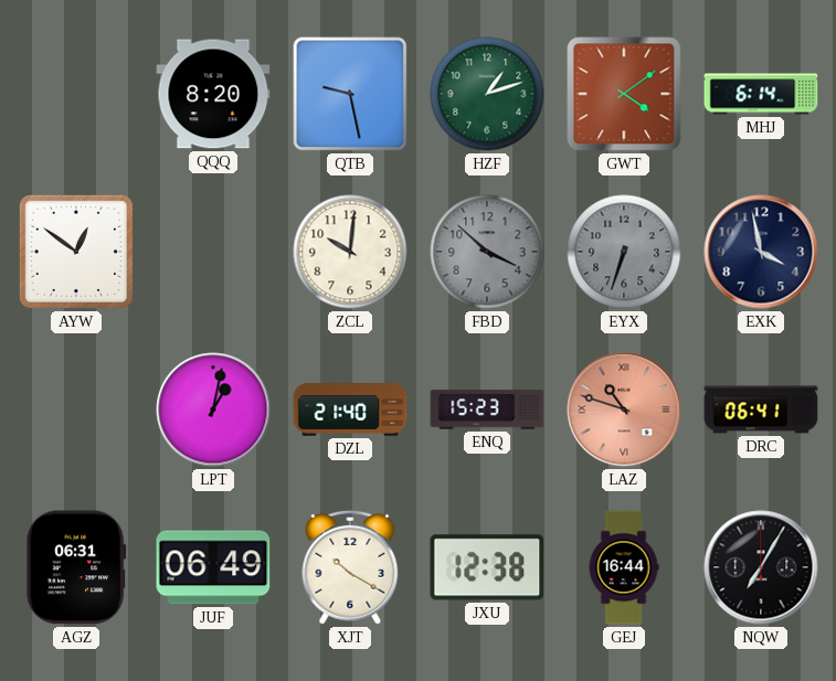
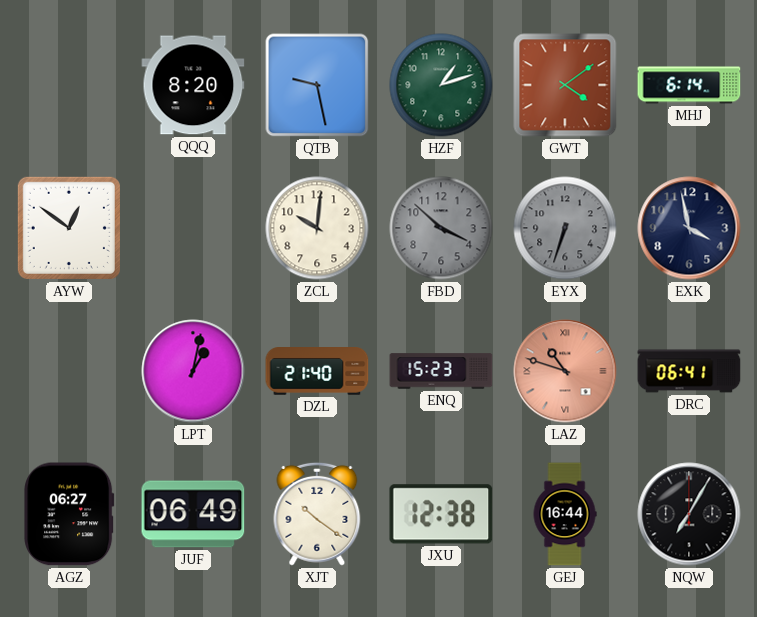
AGZ: 06:31 -> 06:27 (69, 514)
XJT: 10:20 -> 10:21 (317, 514)
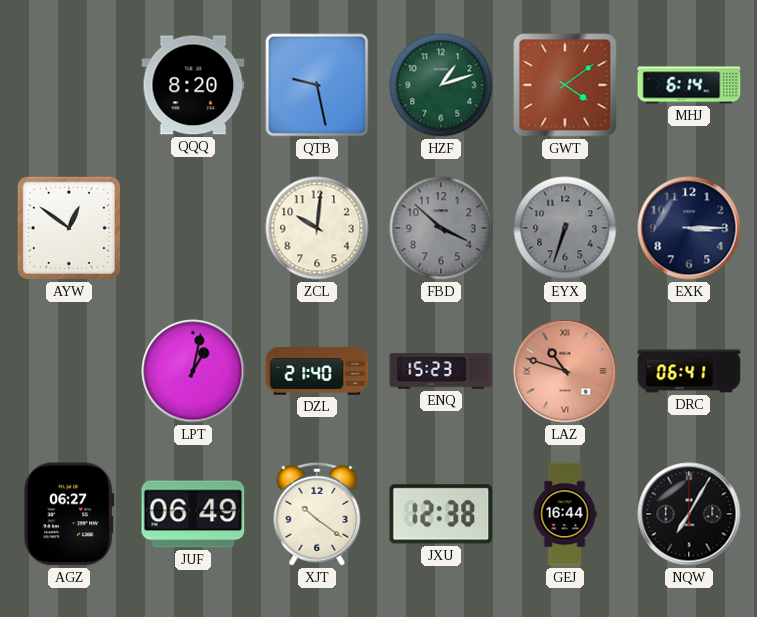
EXK: 3:58 -> 3:15 (689, 228)
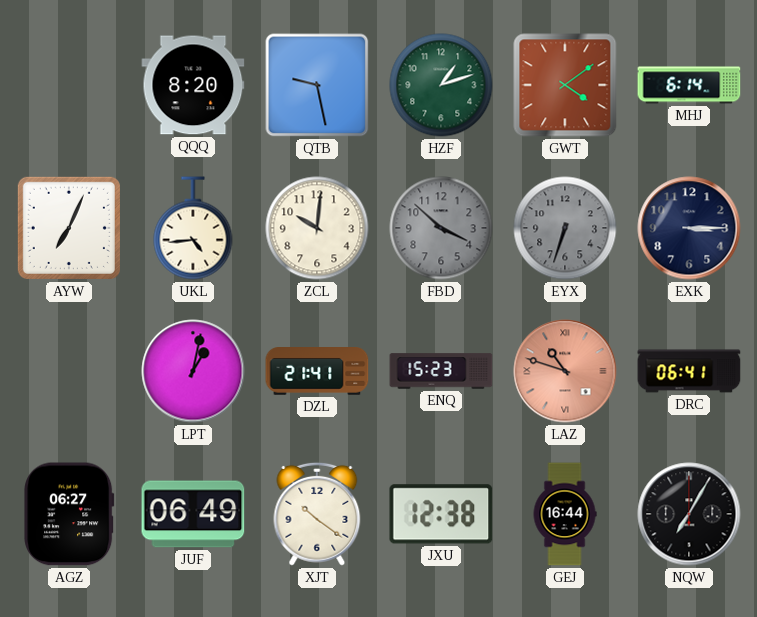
AYW: 12:51 -> 7:04 (69, 228)
UKL: none -> 4:44 (193, 228)
DZL: 21:40 -> 21:41 (317, 371)
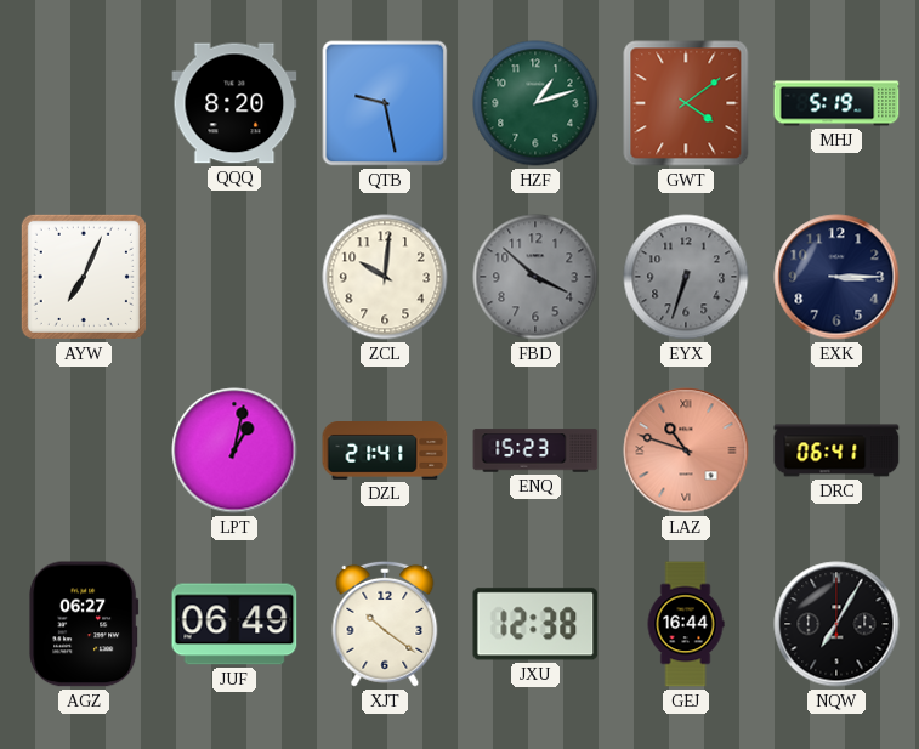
MHJ: 6:14 -> 5:19 (836, 103)
UKL: 4:44 -> none (193, 228)
